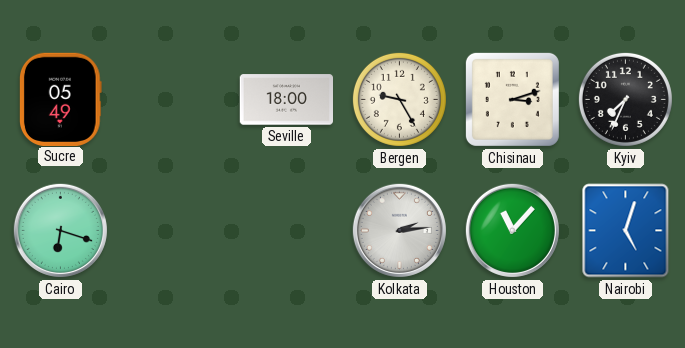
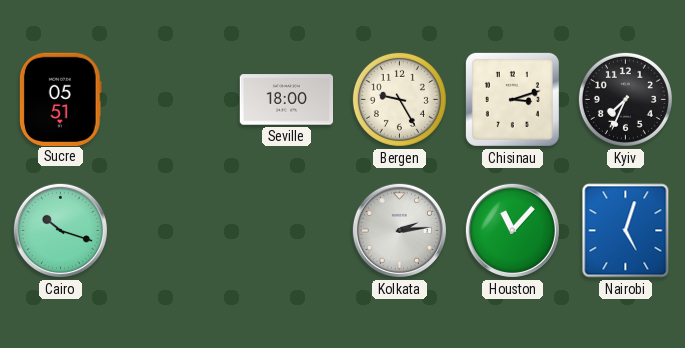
Sucre: 05:49 -> 05:51 (60, 99)
Cairo: 6:18 -> 10:18 (60, 230)
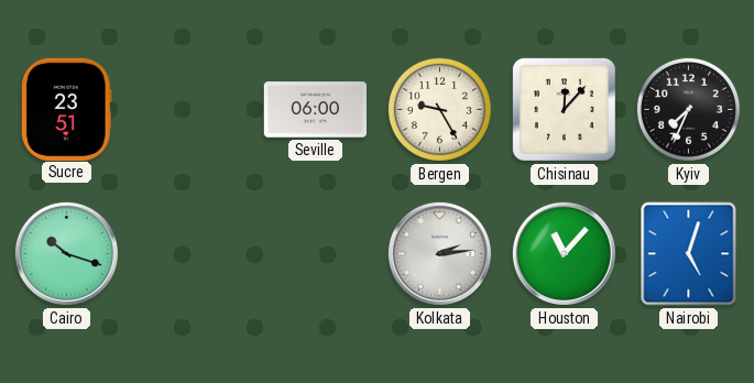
Sucre: 05:51 -> 23:51 (66, 109)
Seville: 18:00 -> 06:00 (315, 110)
Chisinau: 3:12 -> 12:07 (564, 109)
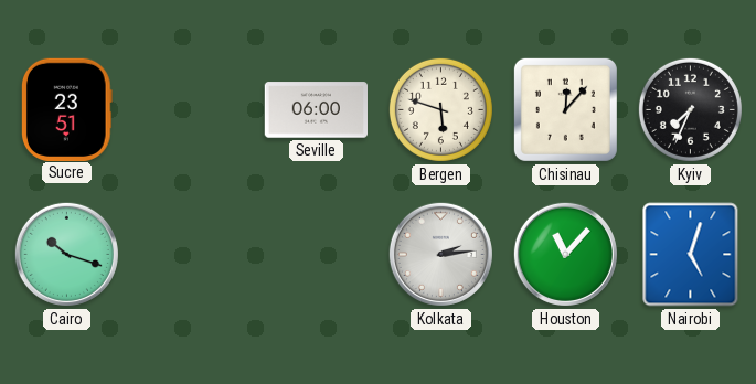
Bergen: 9:25 -> 5:48 (440, 109)
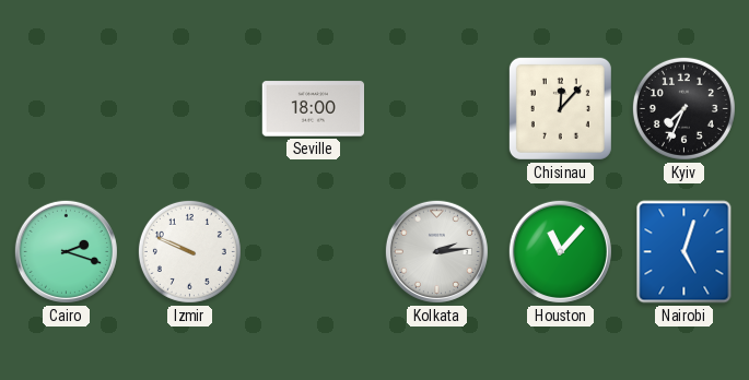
Sucre: 23:51 -> none (66, 109)
Seville: 06:00 -> 18:00 (313, 109)
Bergen: 5:48 -> none (440, 109)
Cairo: 10:18 -> 2:18 (66, 251)
Izmir: none -> 9:49 (189, 251)
